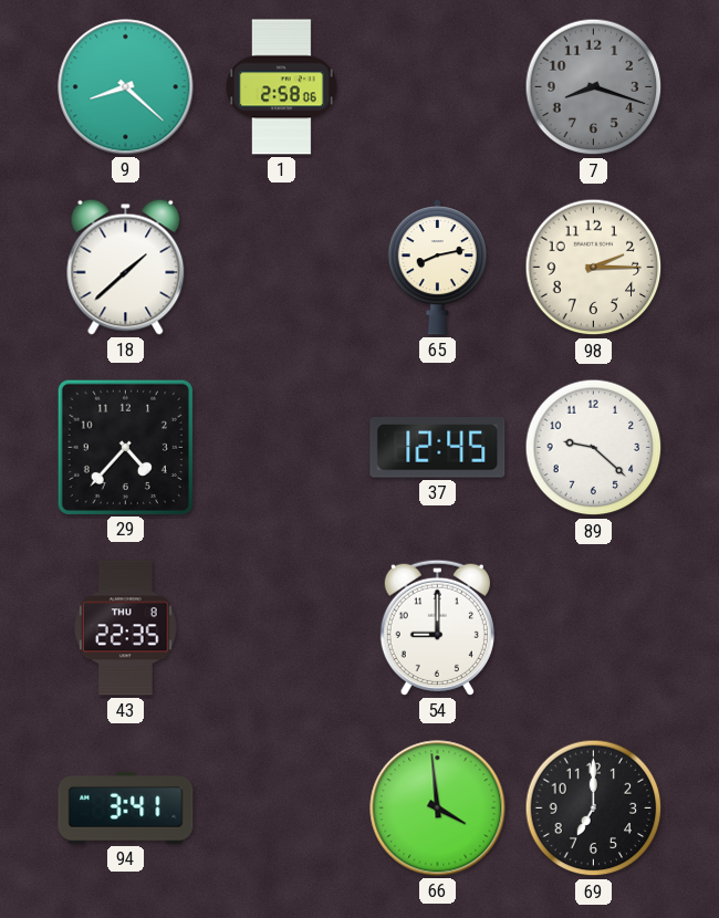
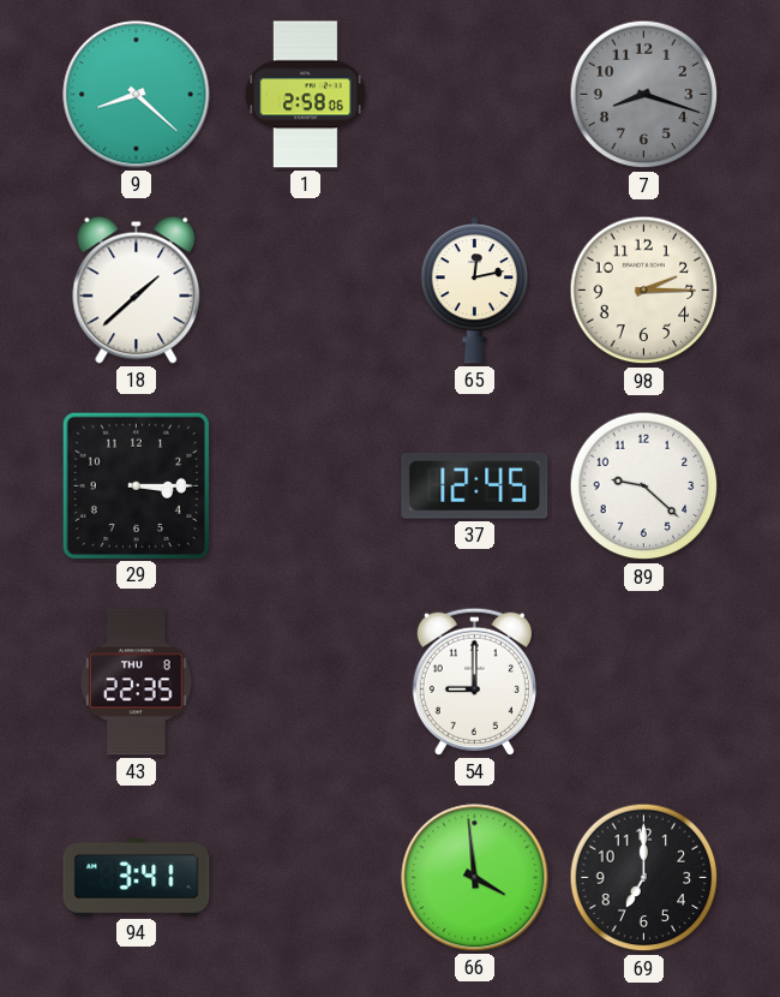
65: 8:13 -> 12:13 (474, 289)
29: 4:37 -> 3:15 (136, 485)
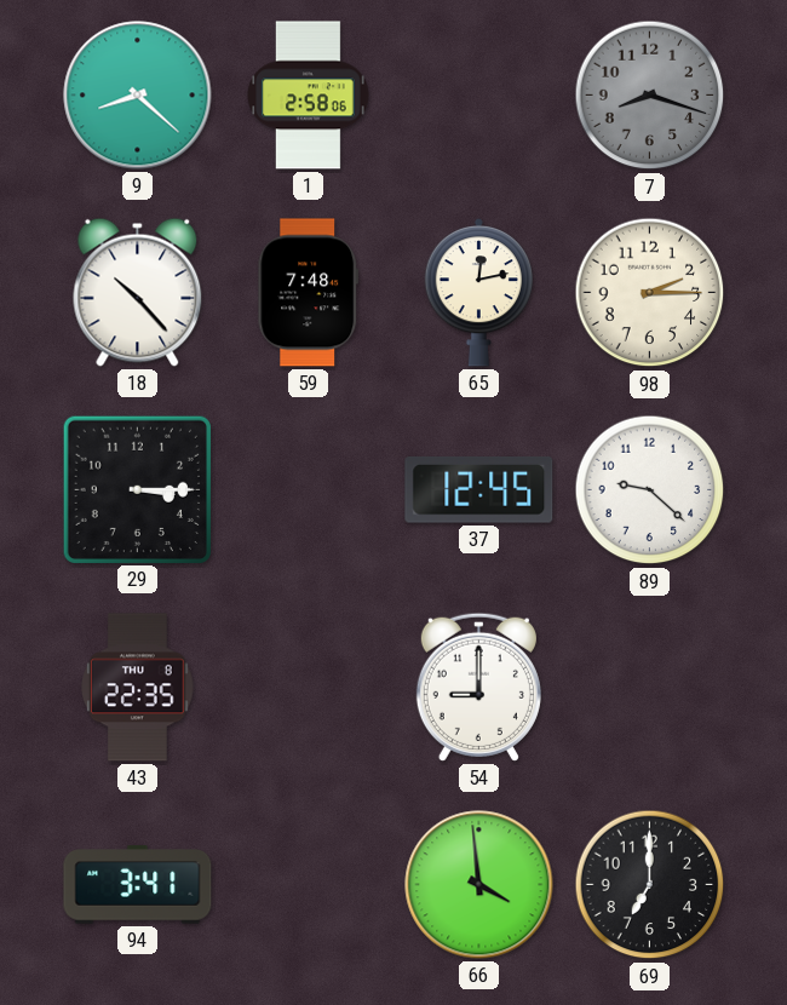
18: 1:38 -> 10:23 (138, 292)
59: none -> 7:48 (309, 293)
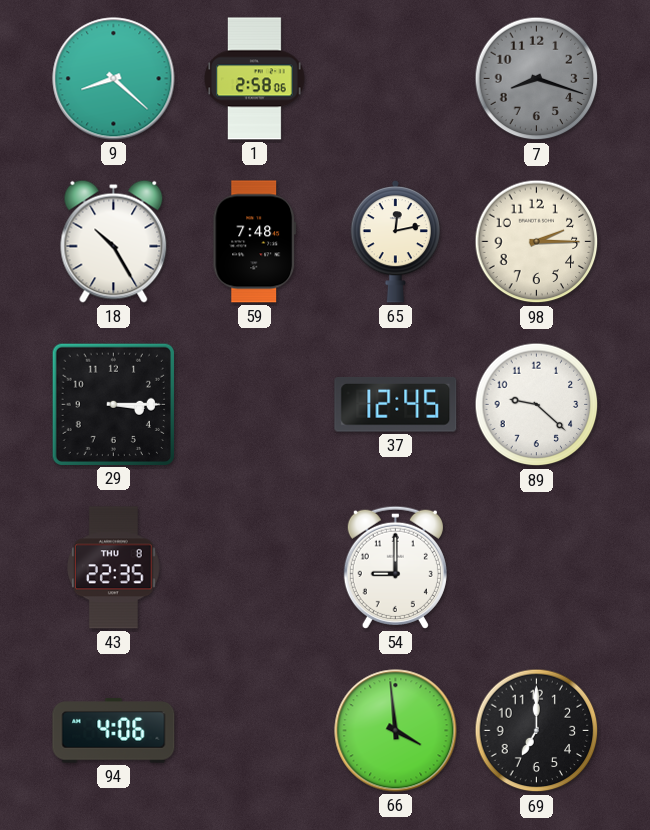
18: 10:23 -> 10:25 (114, 241)
94: 3:41 -> 4:06 (114, 731)
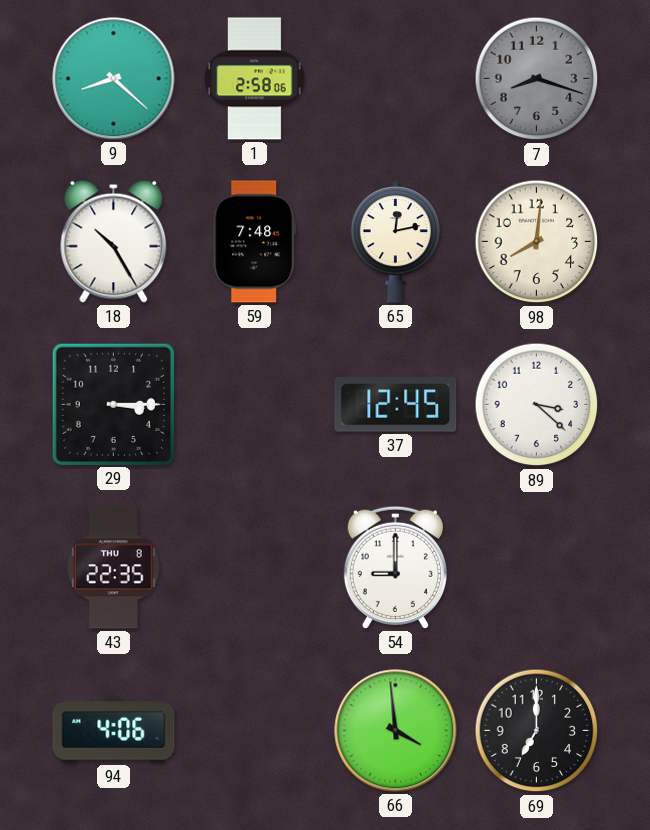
98: 2:15 -> 8:01 (537, 242)
89: 9:22 -> 3:22 (537, 405)
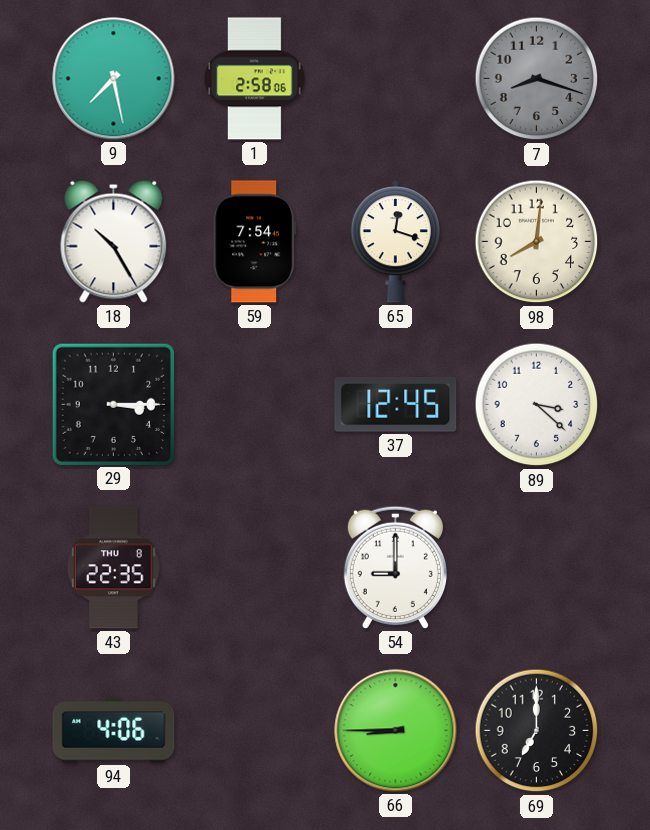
9: 8:22 -> 7:28 (114, 79)
59: 7:48 -> 7:54 (255, 242)
65: 12:13 -> 12:18 (395, 241)
66: 3:59 -> 8:45 (396, 731)
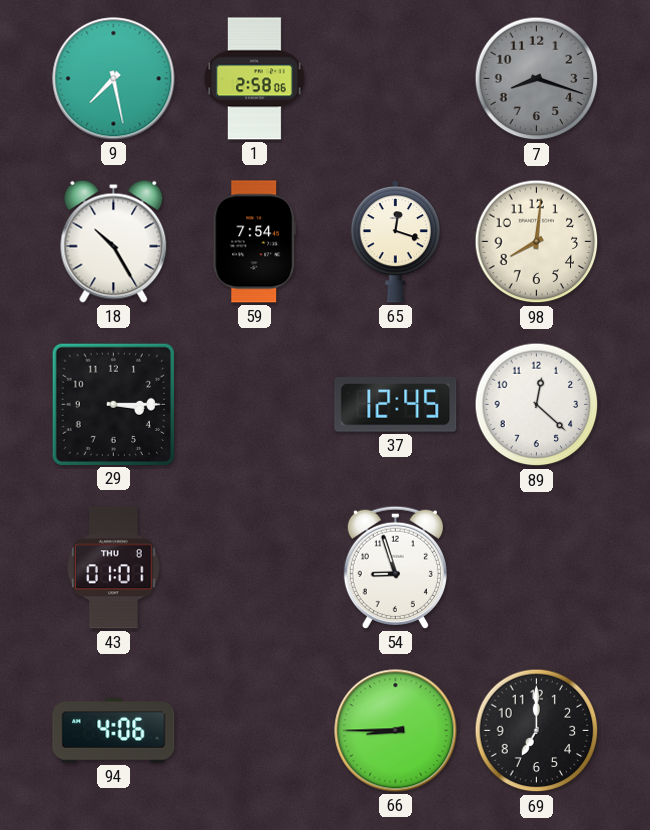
89: 3:22 -> 12:22 (537, 405)
43: 22:35 -> 01:01 (114, 568)
54: 9:00 -> 8:57 (395, 567)
